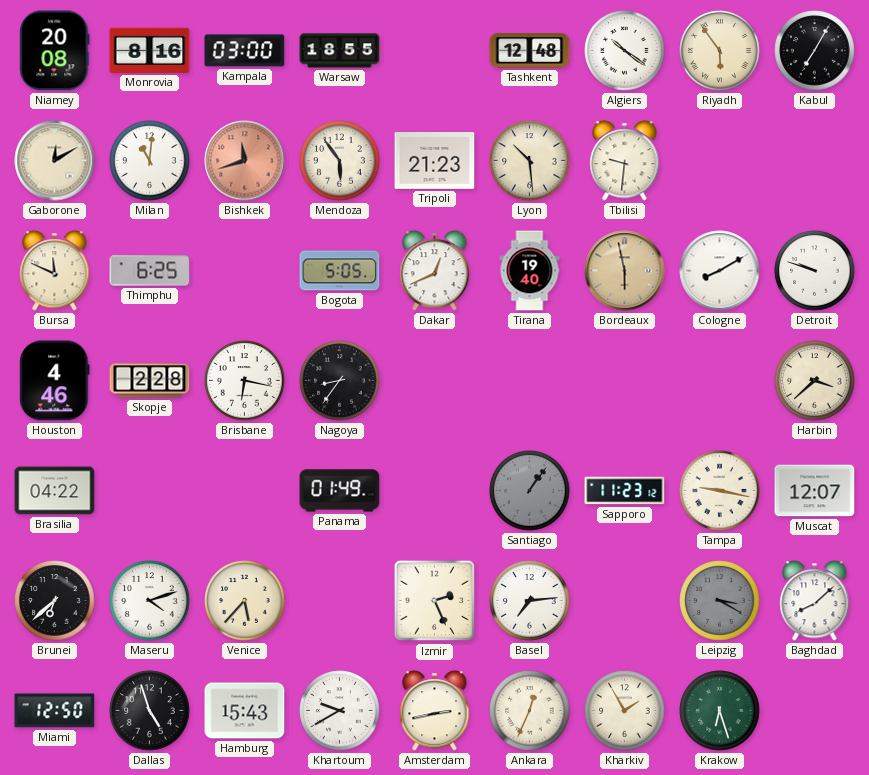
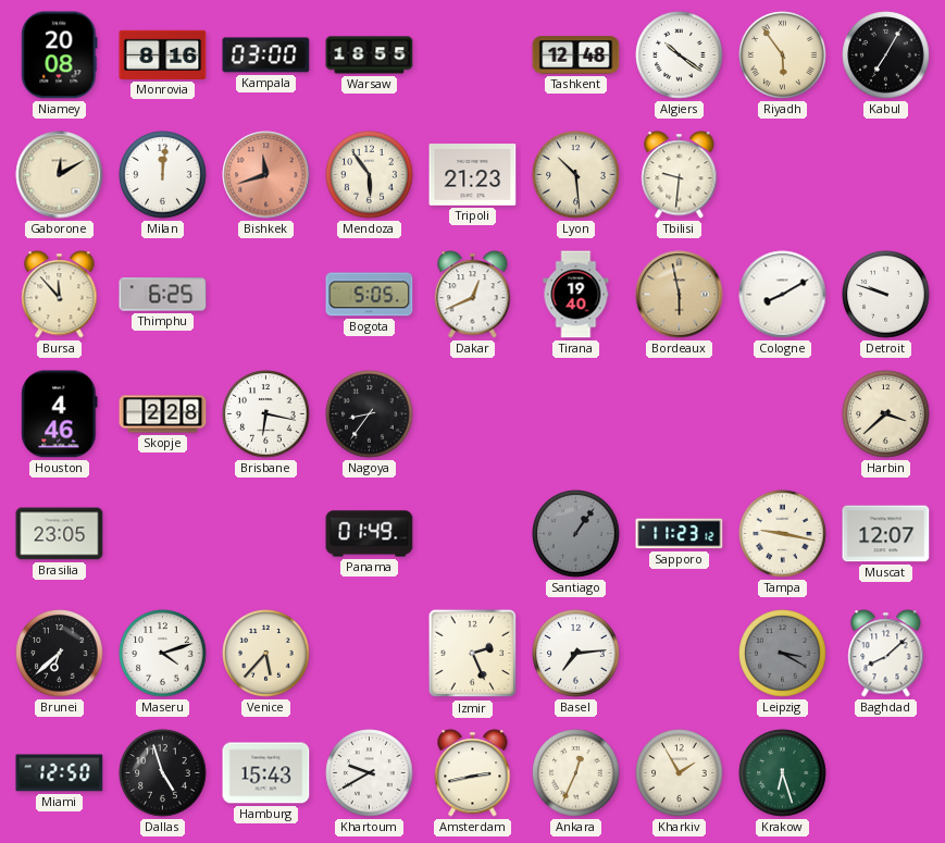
Milan: 11:01 -> 12:01 (163, 175)
Bursa: 11:49 -> 11:53 (60, 295)
Brasilia: 04:22 -> 23:05 (60, 534)
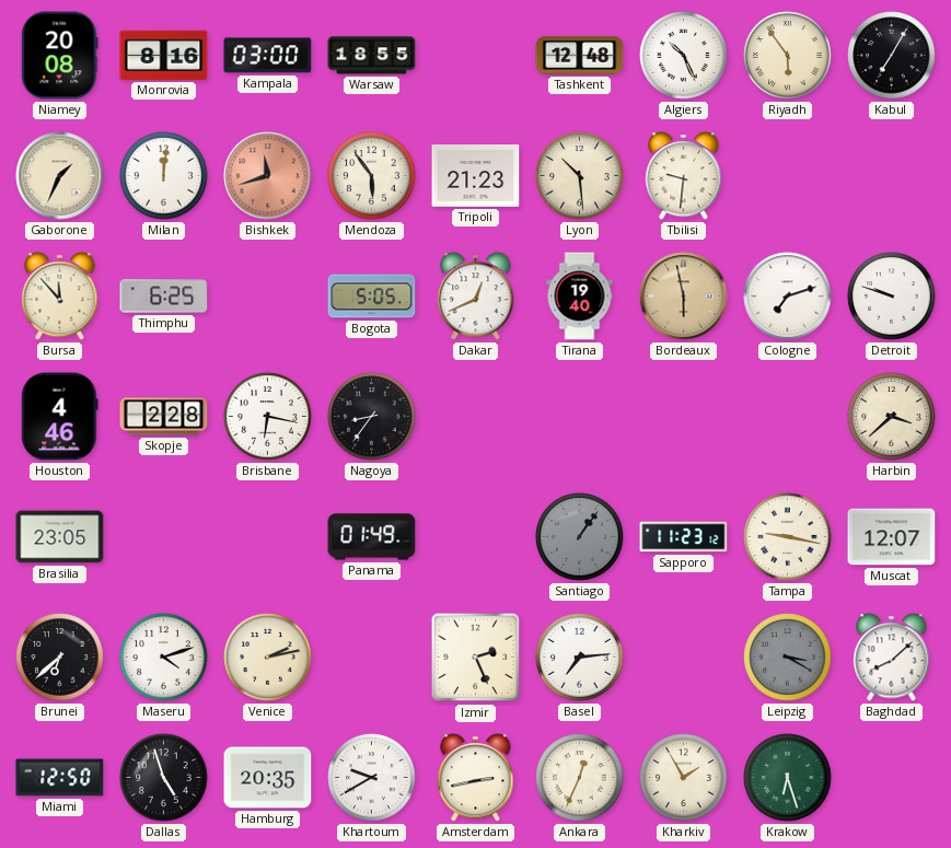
Algiers: 10:21 -> 10:26 (684, 56)
Gaborone: 12:10 -> 1:34 (60, 176)
Cologne: 8:10 -> 7:12 (788, 297)
Venice: 5:37 -> 2:13 (268, 658)
Hamburg: 15:43 -> 20:35 (268, 778)
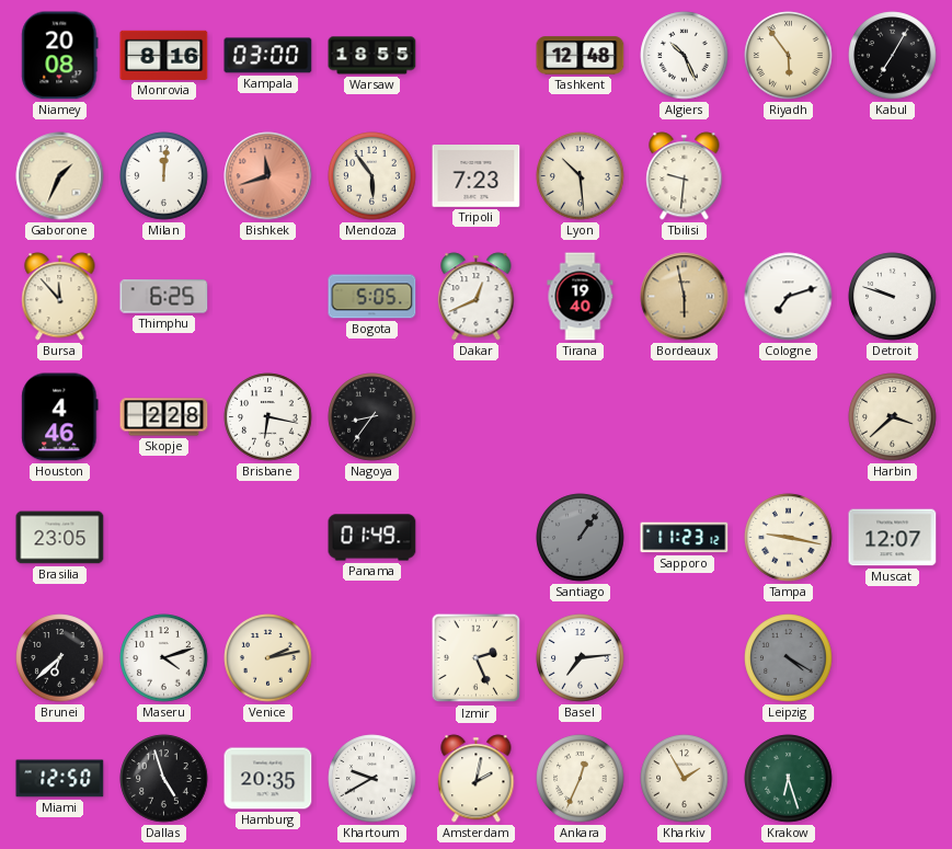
Tripoli: 21:23 -> 7:23 (477, 176)
Leipzig: 3:20 -> 4:20 (789, 658)
Baghdad: 8:08 -> none (892, 658)
Amsterdam: 2:43 -> 2:02 (477, 779)
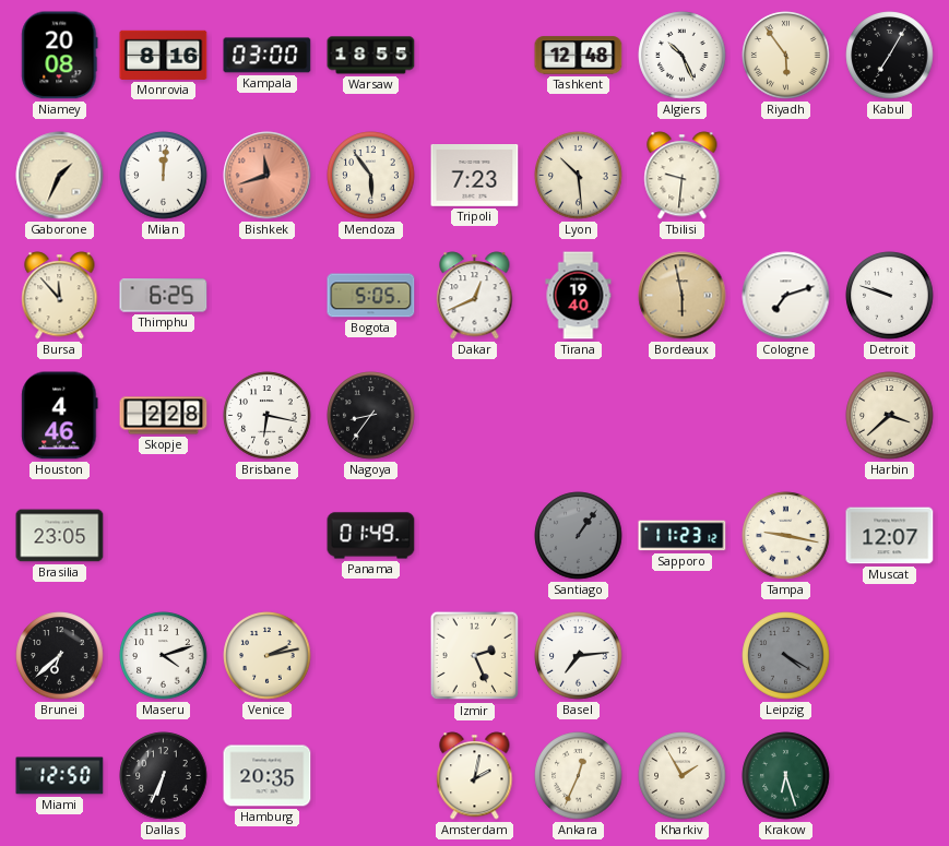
Dallas: 4:57 -> 6:34 (164, 776)
Khartoum: 9:40 -> none (372, 779)
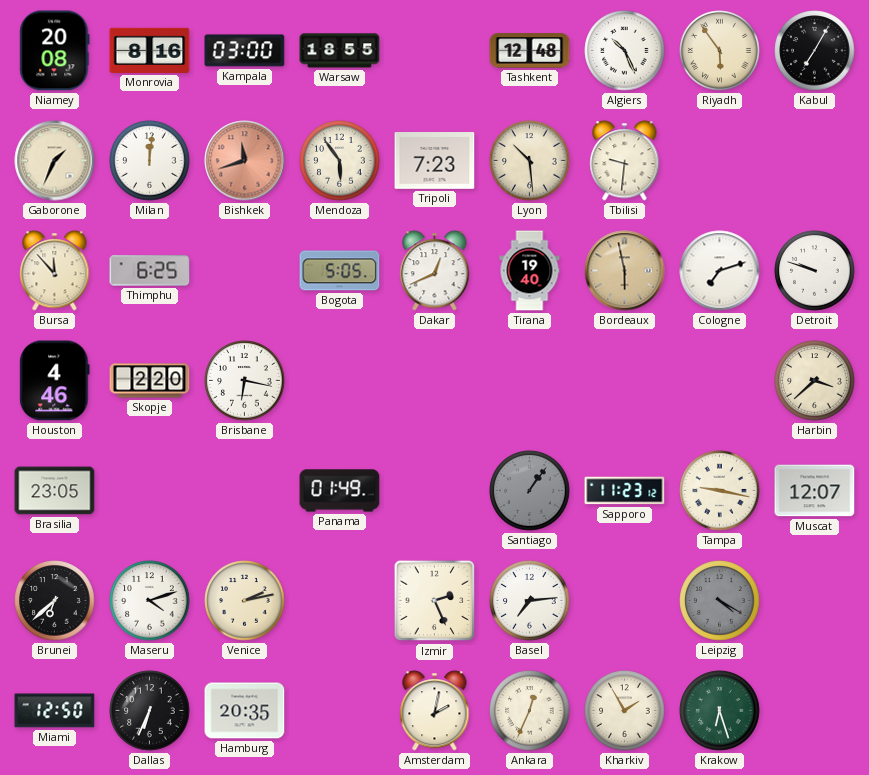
Skopje: 2:28 -> 2:20 (150, 381)
Nagoya: 8:36 -> none (371, 416)
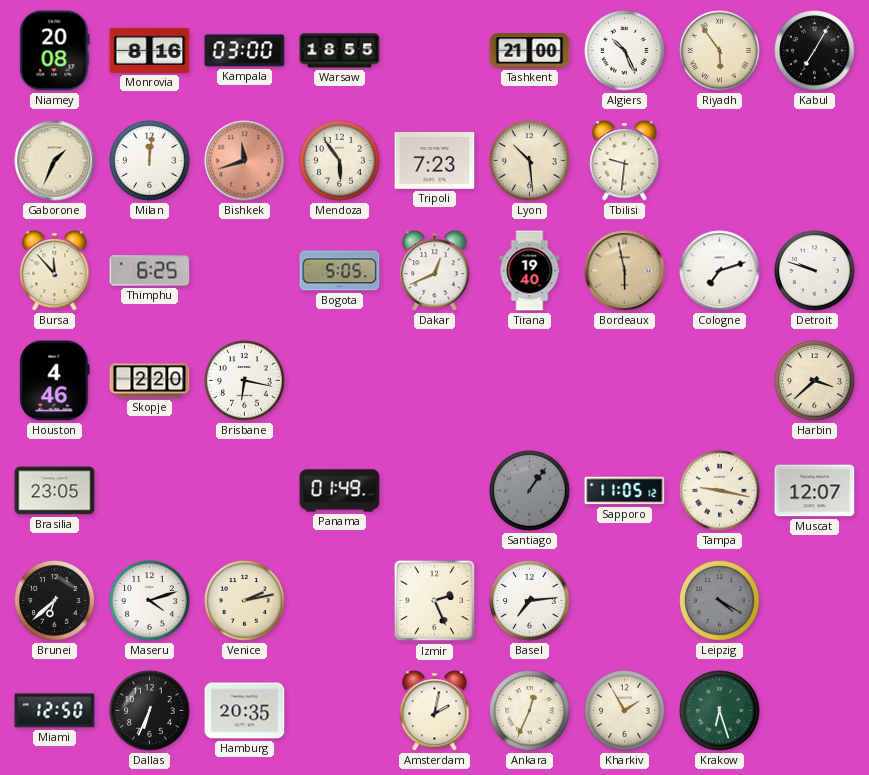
Tashkent: 12:48 -> 21:00 (530, 51)
Sapporo: 11:23 -> 11:05 (625, 491)
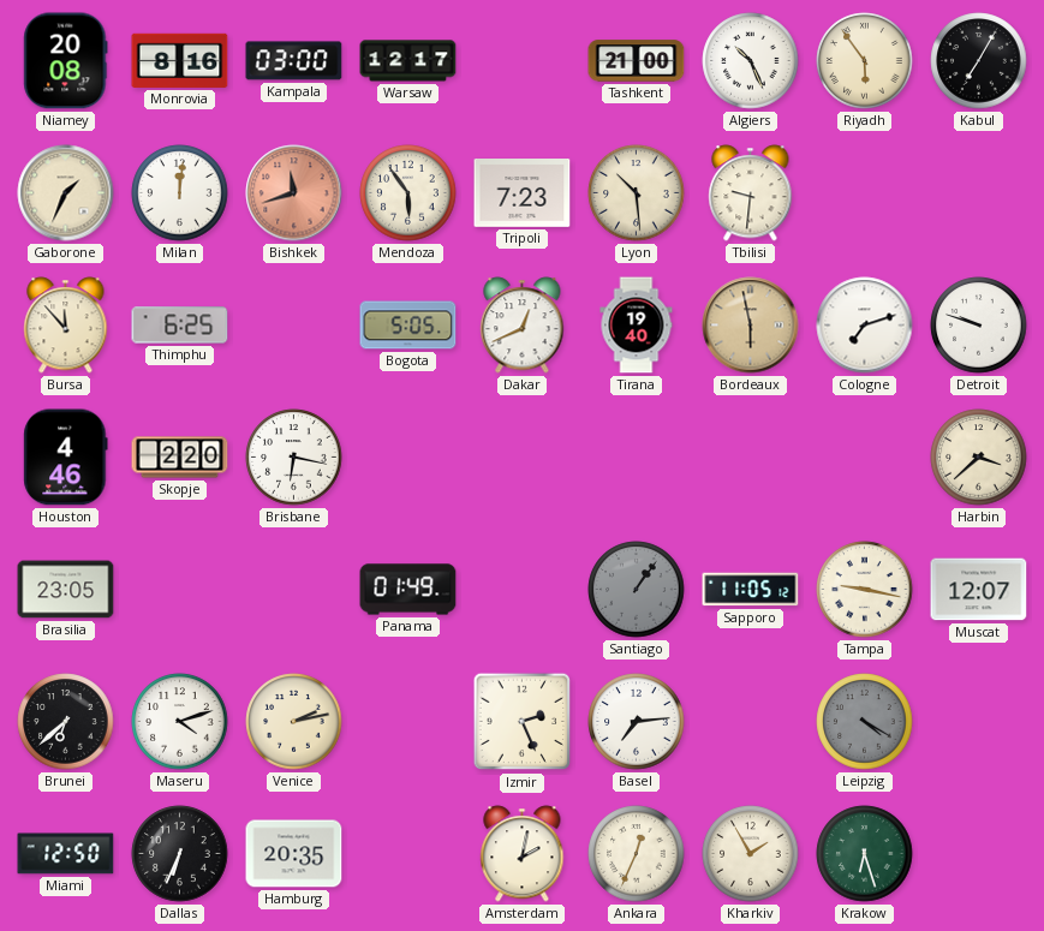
Warsaw: 18:55 -> 12:17 (408, 61)
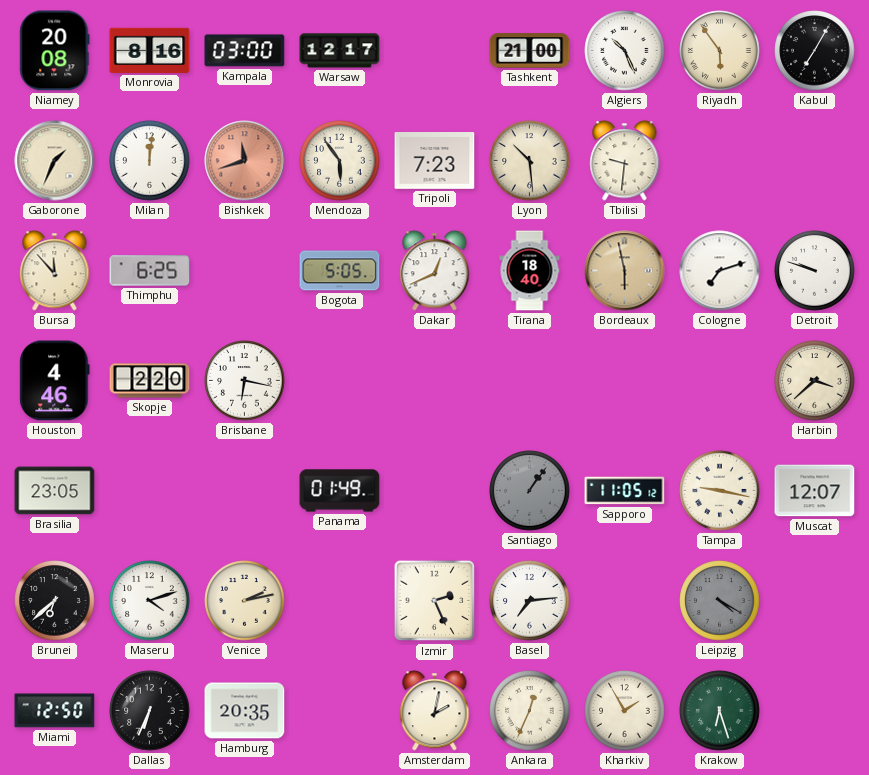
Tirana: 19:40 -> 18:40 (530, 271)
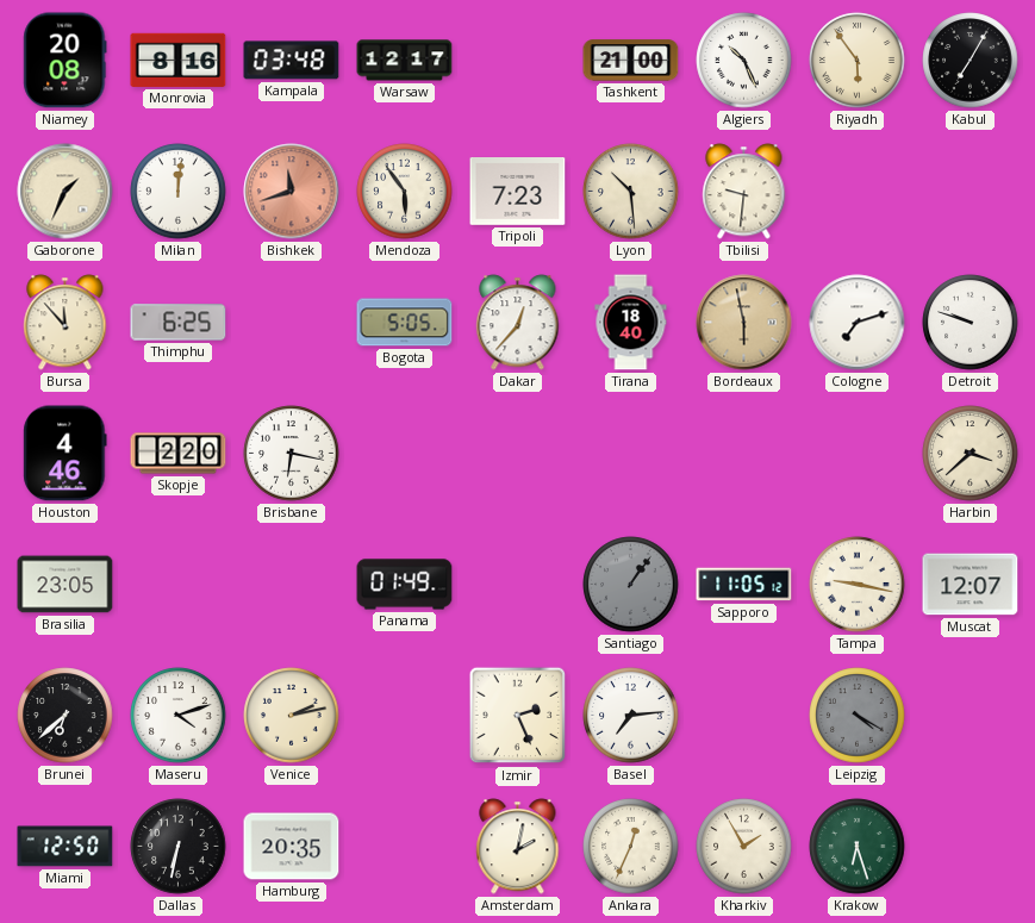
Kampala: 03:00 -> 03:48 (292, 61)
Dakar: 12:41 -> 12:37 (518, 323)
Dallas: 6:34 -> 6:32 (179, 847)
